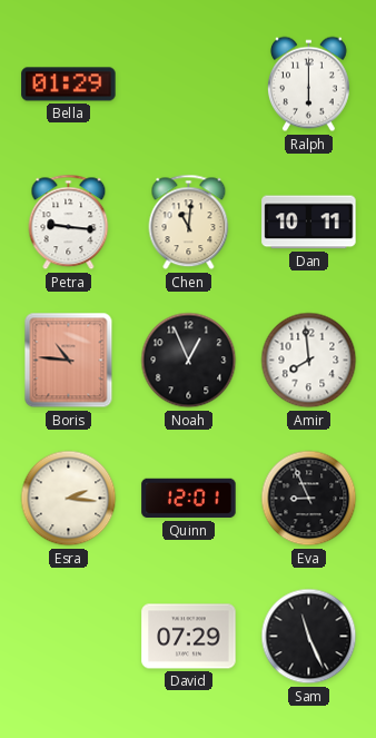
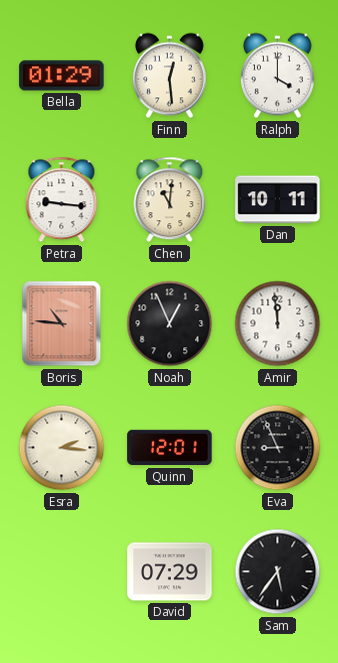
Finn: none -> 12:29 (170, 76)
Ralph: 6:00 -> 4:00 (278, 76)
Amir: 7:59 -> 11:59 (278, 324)
Sam: 11:26 -> 5:36 (278, 572)
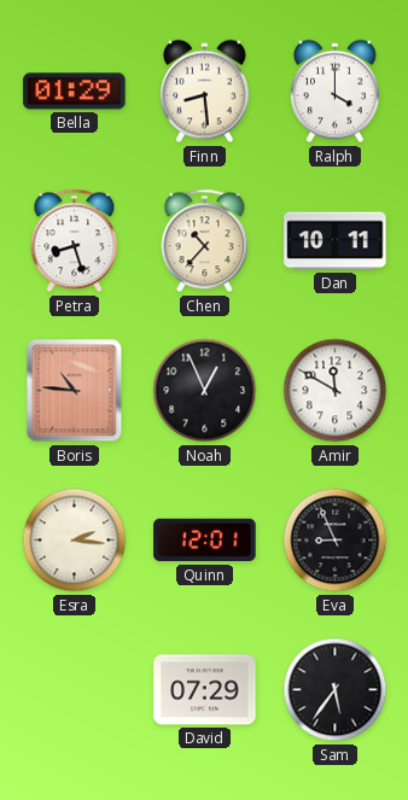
Finn: 12:29 -> 8:29 (205, 92)
Petra: 9:16 -> 8:27 (75, 241)
Chen: 11:01 -> 10:37 (205, 241)
Amir: 11:59 -> 11:50 (336, 391)
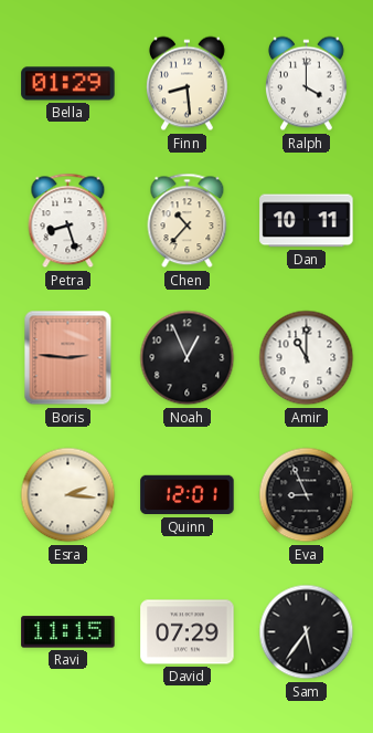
Boris: 10:46 -> 2:46 (68, 358)
Amir: 11:50 -> 11:00 (307, 358)
Ravi: none -> 11:15 (68, 632)
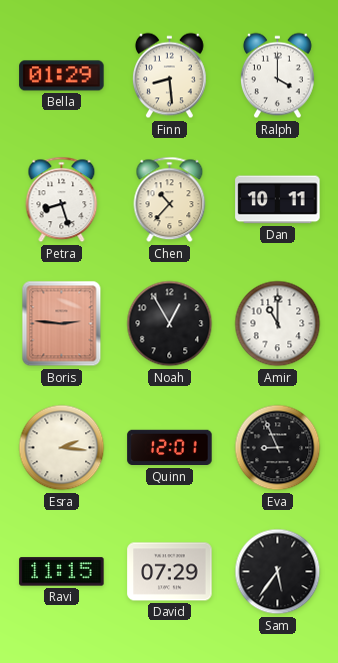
Noah: 12:56 -> 12:55 (170, 324)
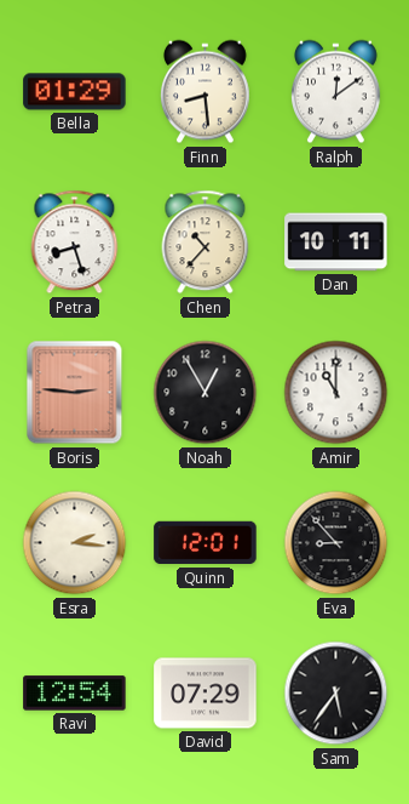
Ralph: 4:00 -> 12:09 (336, 92)
Eva: 8:56 -> 8:53 (336, 543)
Ravi: 11:15 -> 12:54 (75, 694)
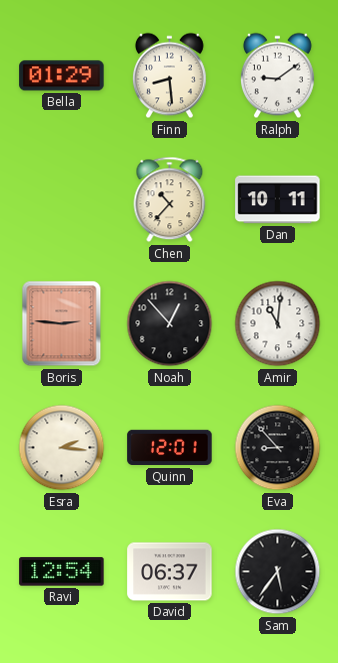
Ralph: 12:09 -> 9:09 (278, 76)
Petra: 8:27 -> none (75, 243)
Noah: 12:55 -> 12:53 (170, 324)
Amir: 11:00 -> 11:01 (278, 324)
David: 07:29 -> 06:37 (170, 572)
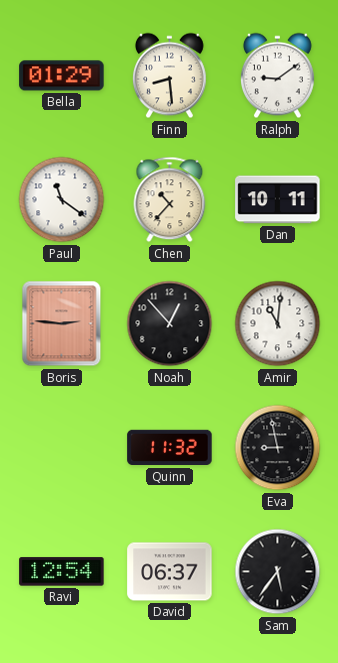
Paul: none -> 11:21 (62, 200)
Esra: 2:16 -> none (62, 448)
Quinn: 12:01 -> 11:32 (170, 448)
Eva: 8:53 -> 8:58 (278, 448)
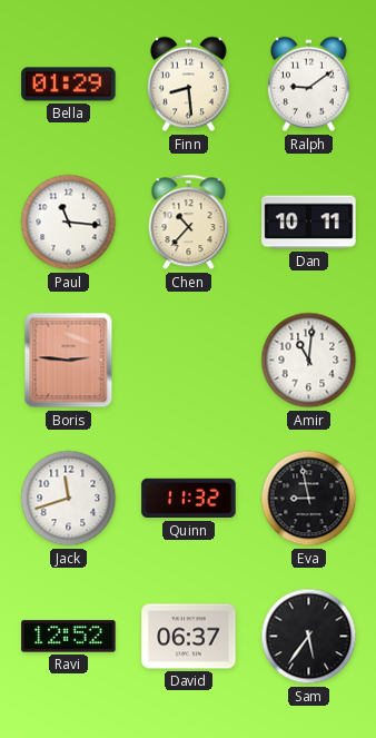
Paul: 11:21 -> 11:16 (69, 223)
Noah: 12:53 -> none (170, 324)
Jack: none -> 11:42 (69, 499)
Ravi: 12:54 -> 12:52 (69, 637)
